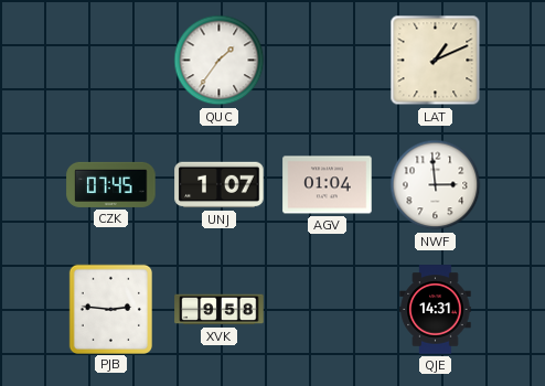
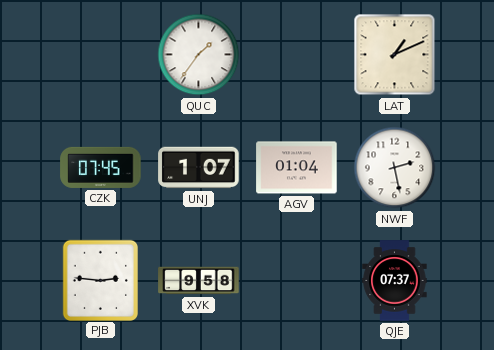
NWF: 2:59 -> 2:28 (395, 168)
QJE: 14:31 -> 07:37 (395, 281)
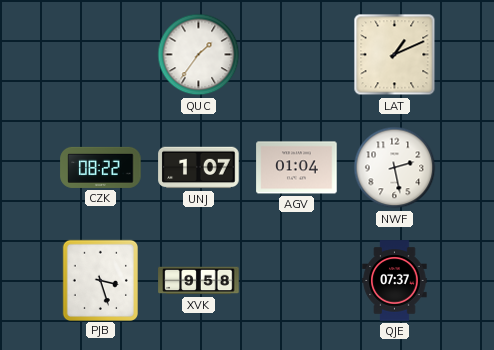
CZK: 07:45 -> 08:22 (101, 167)
PJB: 2:46 -> 3:27 (100, 280)
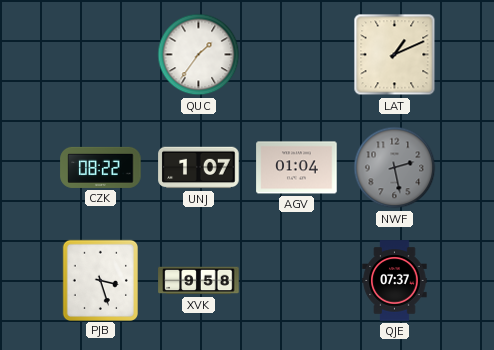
NWF dial: white -> grey (395, 168)
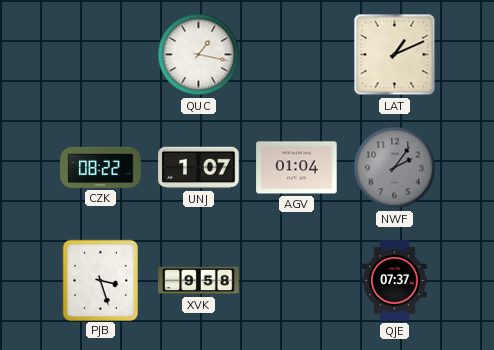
QUC: 1:36 -> 1:17 (199, 55)
NWF: 2:28 -> 2:06 (395, 168)
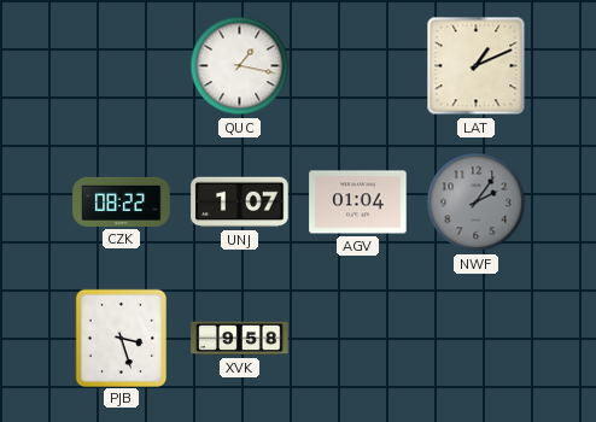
QJE: 07:37 -> none (395, 281)
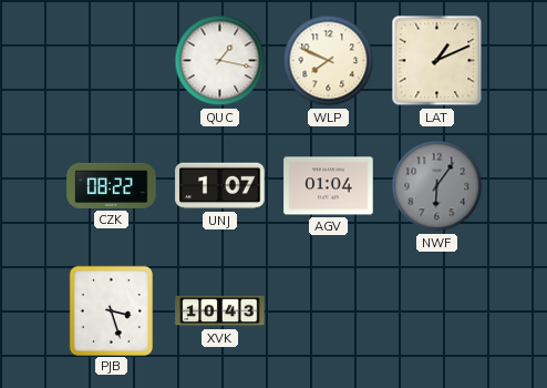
WLP: none -> 7:49 (329, 61)
NWF: 2:06 -> 6:06 (437, 186)
XVK: 9:58 -> 10:43 (220, 312)
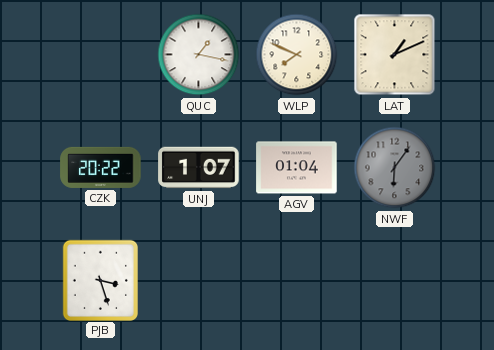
CZK: 08:22 -> 20:22 (101, 167)
XVK: 10:43 -> none (220, 312)
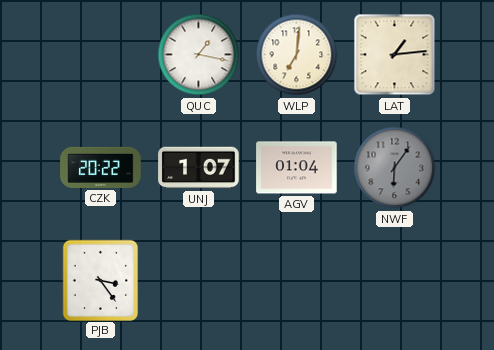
WLP: 7:49 -> 7:01 (297, 55)
LAT: 1:11 -> 1:14 (395, 55)
PJB: 3:27 -> 3:24 (100, 280)
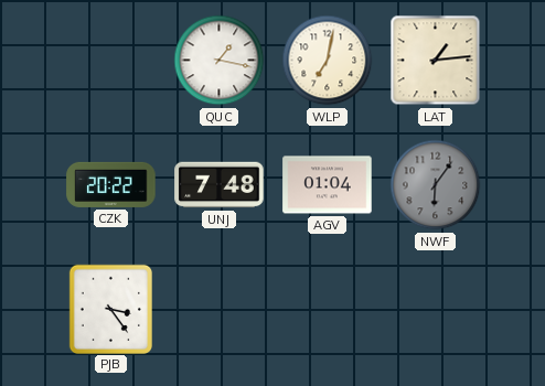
WLP: 7:01 -> 7:02 (328, 61)
UNJ: 1:07 -> 7:48 (220, 185)
